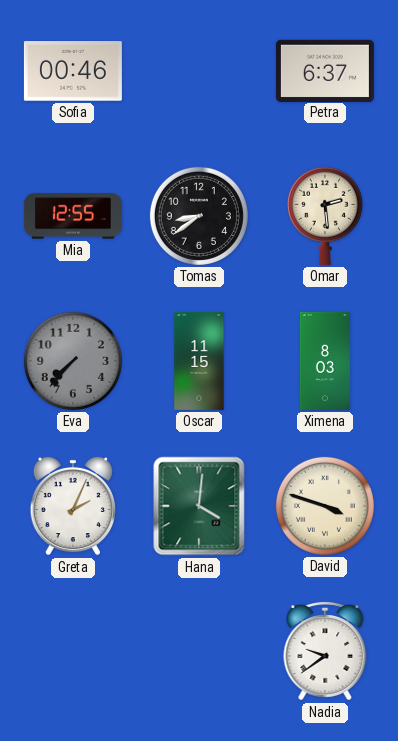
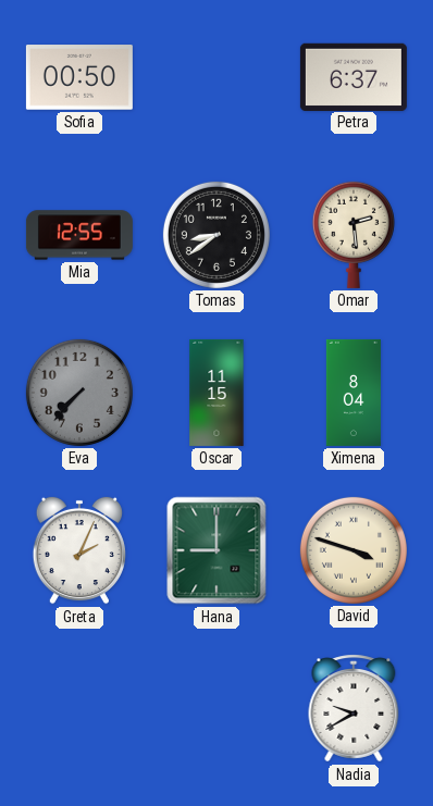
Sofia: 00:46 -> 00:50 (79, 77)
Ximena: 8:03 -> 8:04 (354, 393)
Hana: 4:01 -> 9:00 (216, 550)
Nadia: 9:39 -> 9:40 (354, 708)
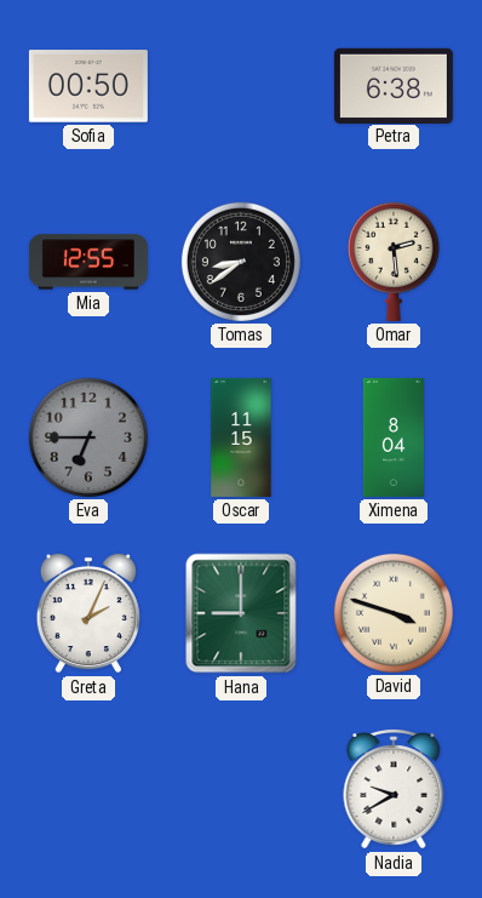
Petra: 6:37 -> 6:38 (394, 85)
Eva: 7:37 -> 6:45 (88, 437)
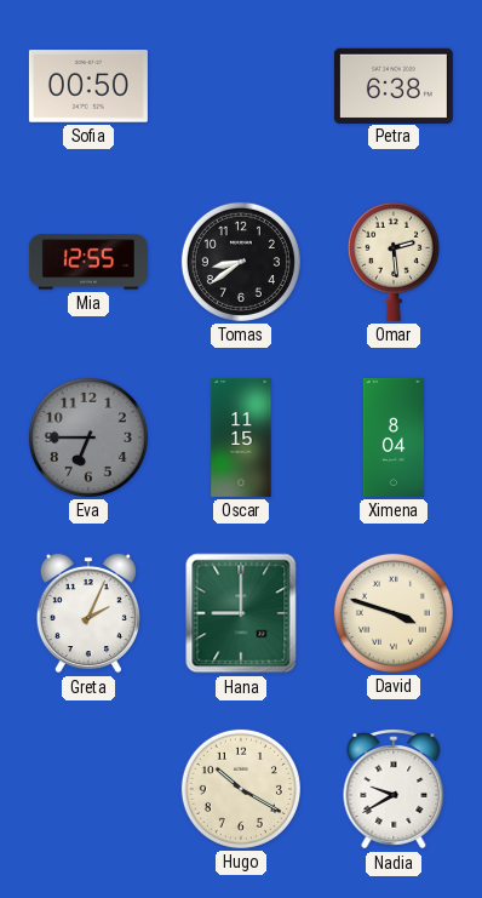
Hugo: none -> 10:20 (241, 789)
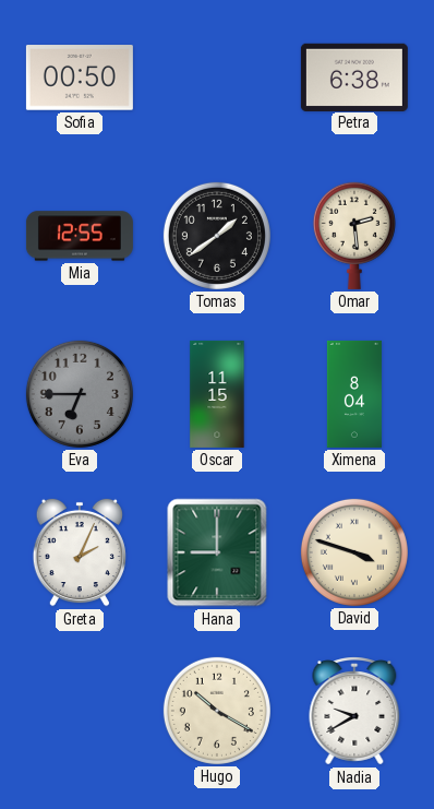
Tomas: 8:39 -> 1:39 (217, 236)
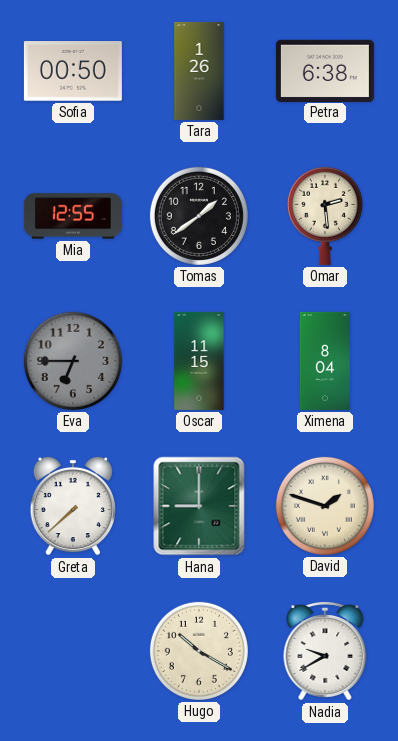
Tara: none -> 1:26 (199, 71)
Greta: 2:04 -> 7:38 (73, 506)
David: 3:48 -> 1:48 (325, 506)
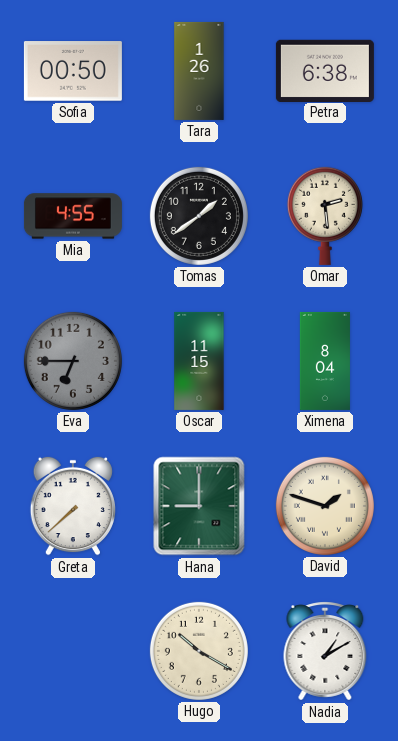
Mia: 12:55 -> 4:55 (73, 216)
Nadia: 9:40 -> 1:10 (325, 651)
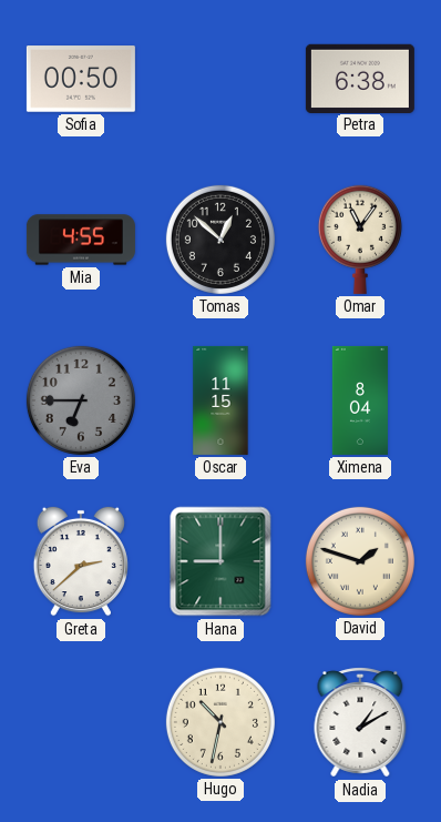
Tara: 1:26 -> none (199, 71)
Tomas: 1:39 -> 12:52 (221, 240)
Omar: 2:29 -> 11:06 (360, 240)
Greta: 7:38 -> 2:38 (81, 561)
Hugo: 10:20 -> 10:32 (221, 722)
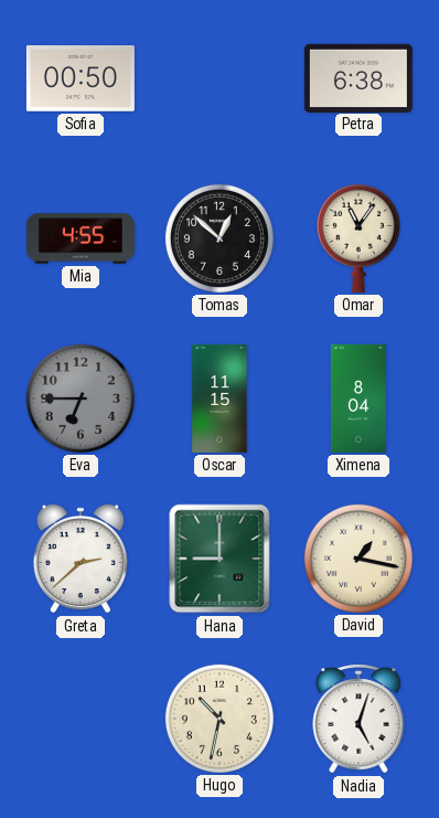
David: 1:48 -> 1:17 (358, 559)
Nadia: 1:10 -> 5:03 (358, 719)
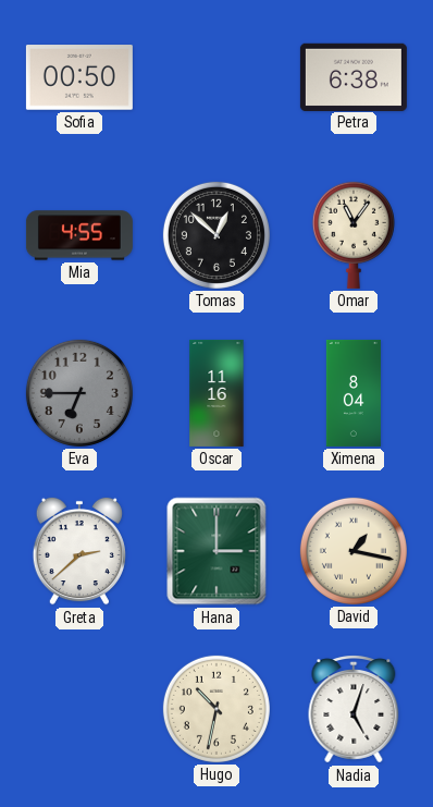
Oscar: 11:15 -> 11:16 (216, 393)
Hana: 9:00 -> 3:00 (216, 551)
